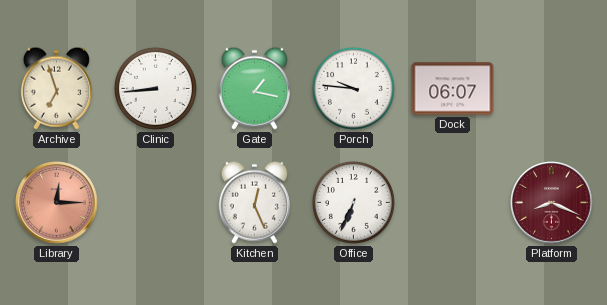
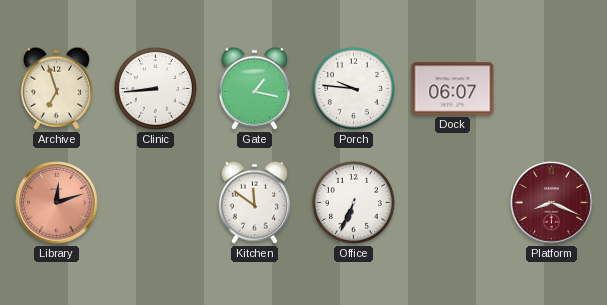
Library: 12:15 -> 12:12 (57, 203)
Kitchen: 12:26 -> 11:51 (254, 202)
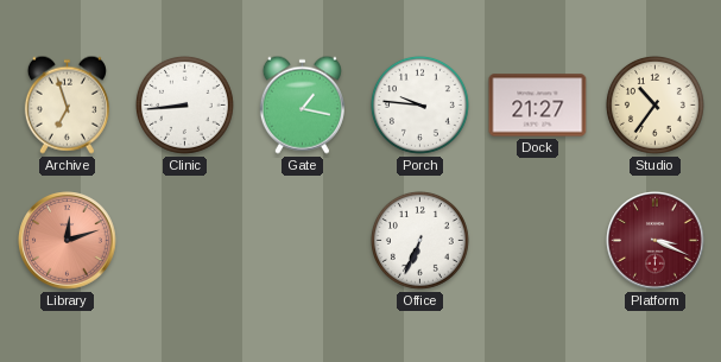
Dock: 06:07 -> 21:27 (538, 106)
Studio: none -> 10:36 (654, 104)
Kitchen: 11:51 -> none (254, 202)
Platform: 8:19 -> 3:19 (656, 241)
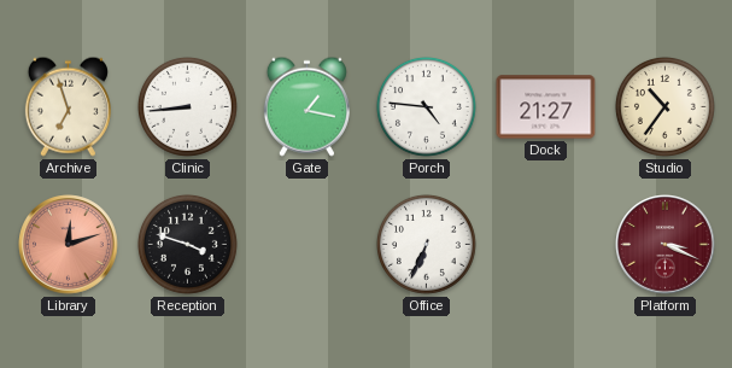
Porch: 9:46 -> 4:46 (426, 106)
Reception: none -> 3:48 (187, 244)
